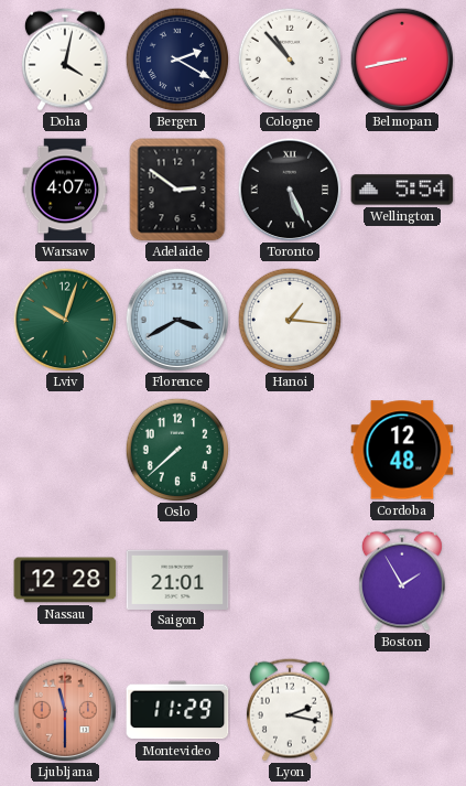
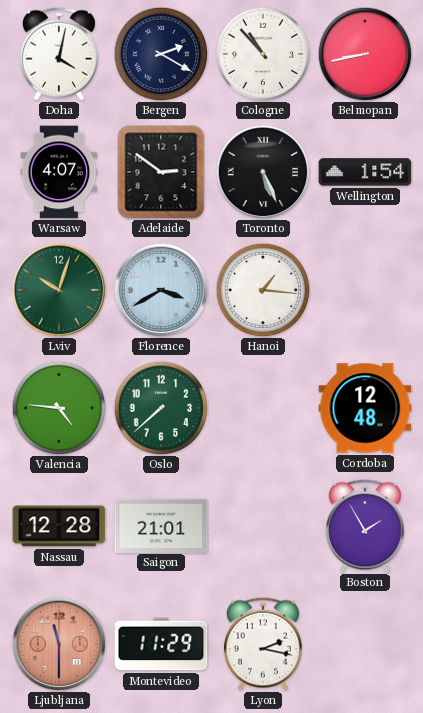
Wellington: 5:54 -> 1:54 (365, 172)
Valencia: none -> 4:46 (59, 408)
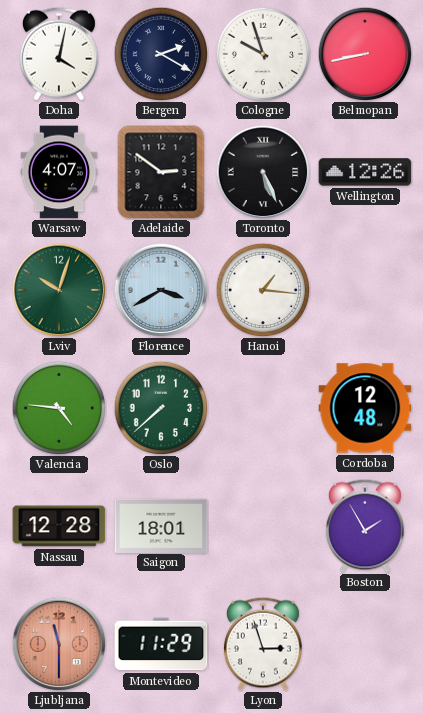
Cologne: 10:53 -> 9:57 (263, 54)
Wellington: 1:54 -> 12:26 (365, 172)
Saigon: 21:01 -> 18:01 (161, 525)
Lyon: 2:17 -> 2:57 (263, 644)
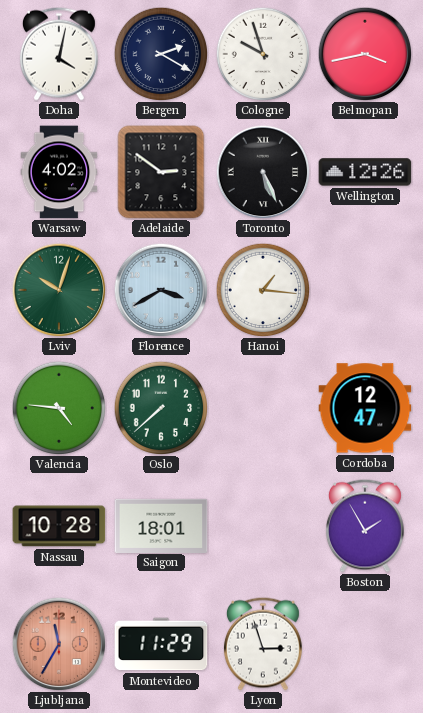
Belmopan: 8:43 -> 3:43 (365, 54)
Warsaw: 4:07 -> 4:02 (59, 172)
Cordoba: 12:48 -> 12:47 (365, 408)
Nassau: 12:28 -> 10:28 (59, 526)
Ljubljana: 11:30 -> 11:35 (59, 644)
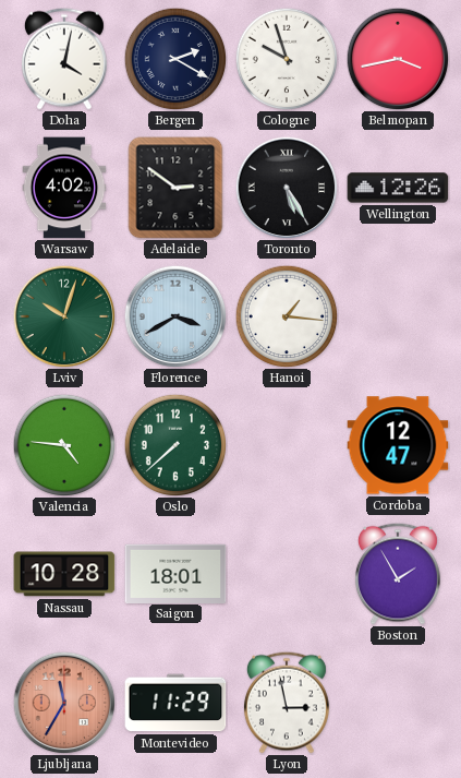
Toronto: 5:26 -> 5:25 (287, 188)
Lyon: 2:57 -> 2:58 (287, 703)
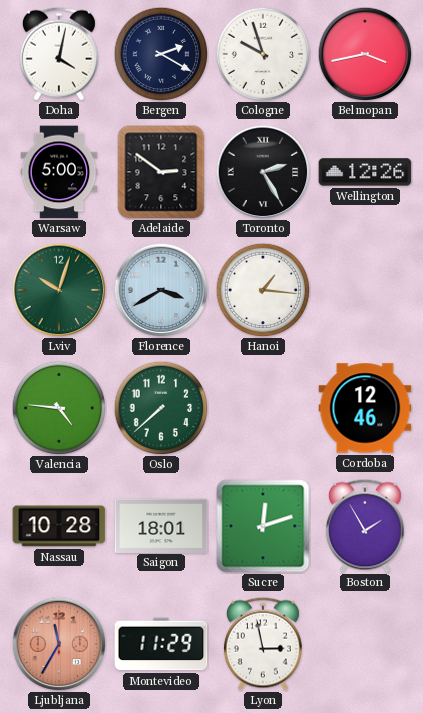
Warsaw: 4:02 -> 5:00 (59, 172)
Toronto: 5:25 -> 2:25 (263, 172)
Cordoba: 12:47 -> 12:46 (365, 408)
Sucre: none -> 12:12 (263, 526)
